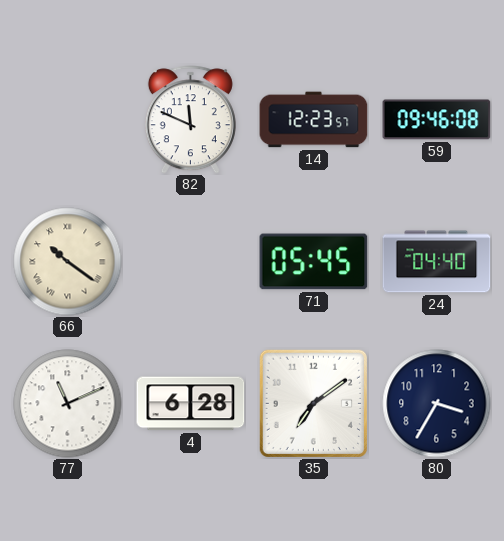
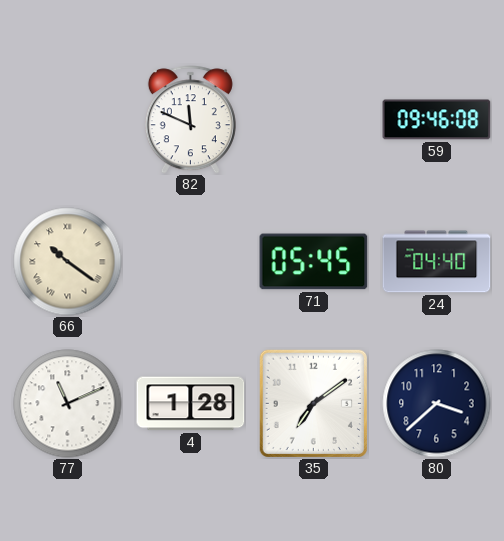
14: 12:23 -> none (314, 120)
4: 6:28 -> 1:28 (191, 404)
80: 3:35 -> 3:38 (437, 404)
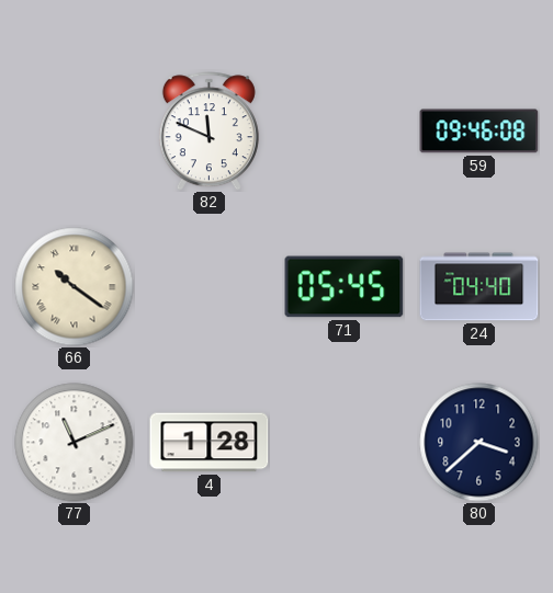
35: 7:09 -> none (313, 403)
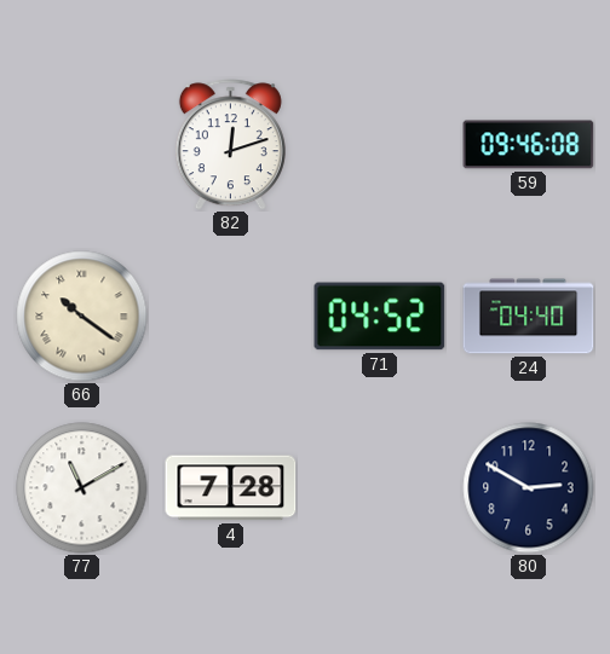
82: 11:49 -> 12:12 (230, 145)
71: 05:45 -> 04:52 (380, 317)
77: 11:11 -> 11:10 (82, 488)
4: 1:28 -> 7:28 (231, 488)
80: 3:38 -> 2:50 (529, 488)
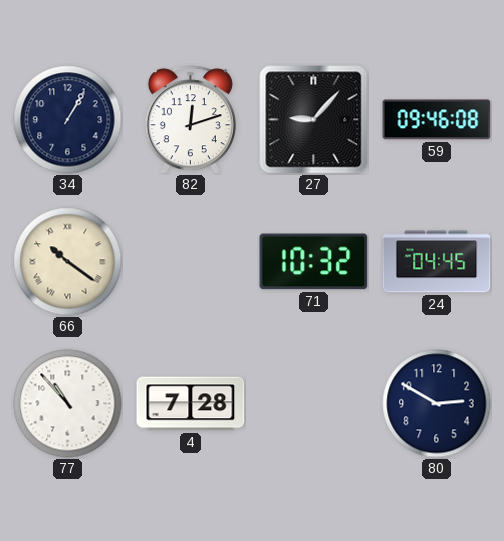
34: none -> 1:05 (68, 120)
27: none -> 9:07 (314, 120)
71: 04:52 -> 10:32 (314, 262)
24: 04:40 -> 04:45 (437, 262)
77: 11:10 -> 10:53 (68, 404)
